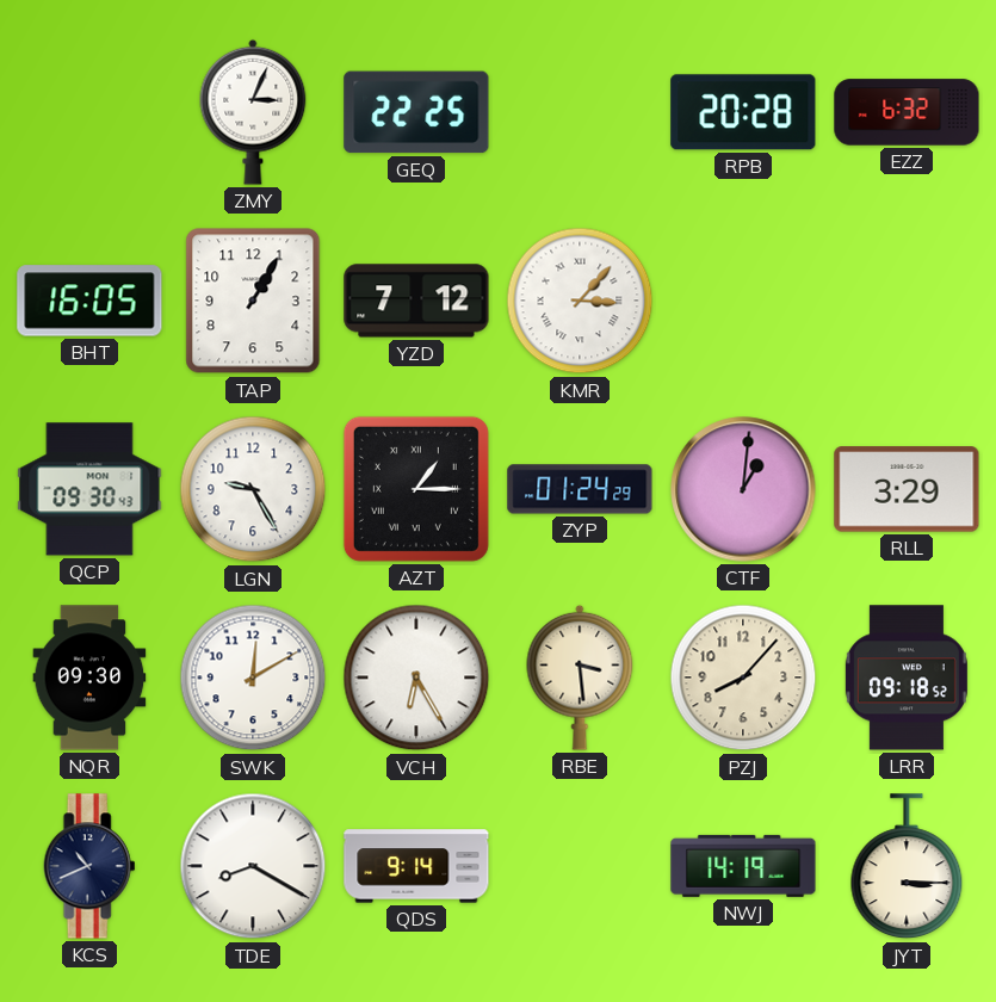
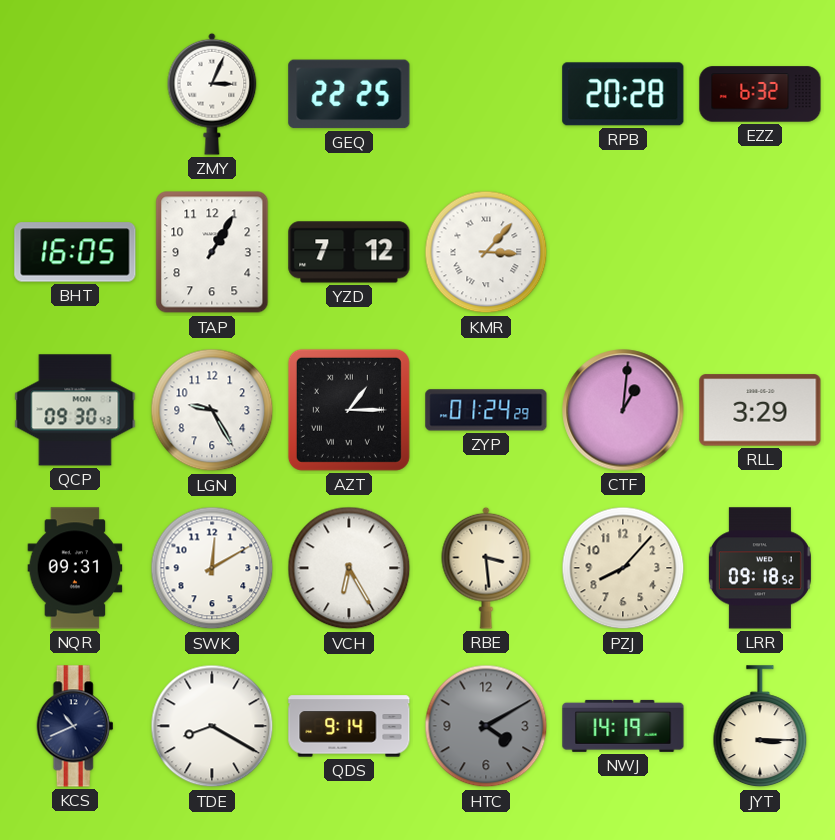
NQR: 09:30 -> 09:31 (75, 568)
HTC: none -> 4:10 (486, 726)
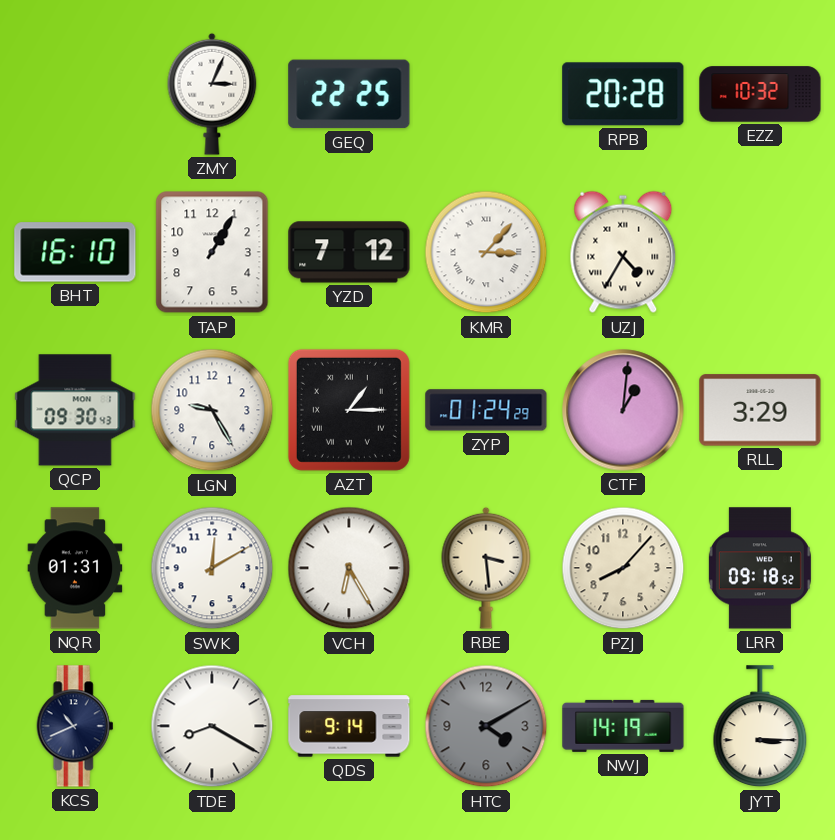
EZZ: 6:32 -> 10:32 (760, 94)
BHT: 16:05 -> 16:10 (75, 252)
UZJ: none -> 4:35 (623, 252)
NQR: 09:31 -> 01:31 (75, 568)
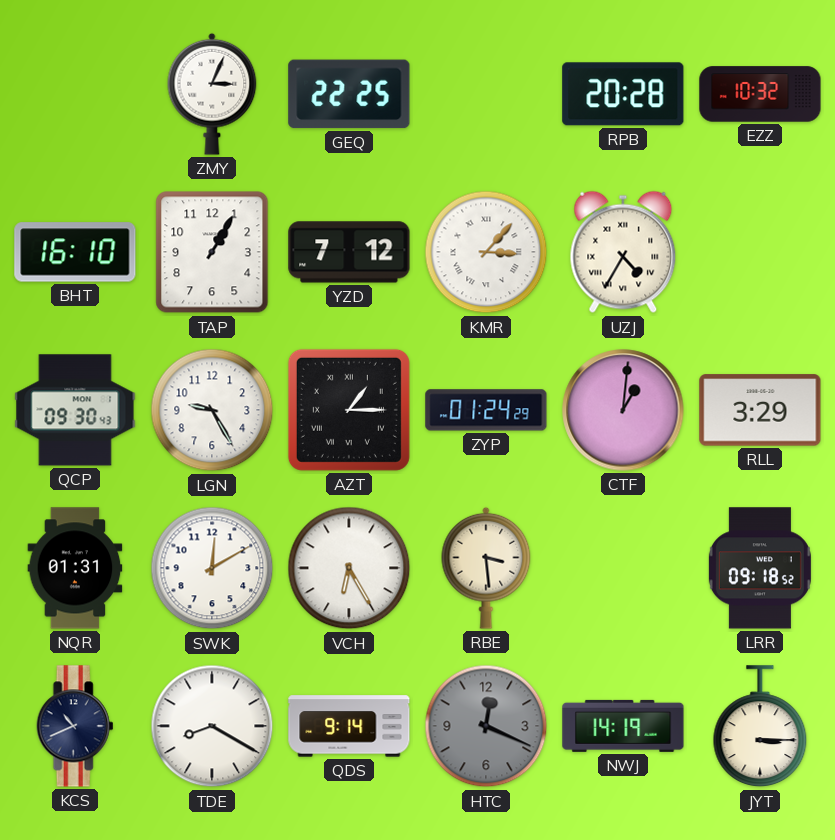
PZJ: 8:07 -> none (623, 568)
HTC: 4:10 -> 12:19 (486, 726)
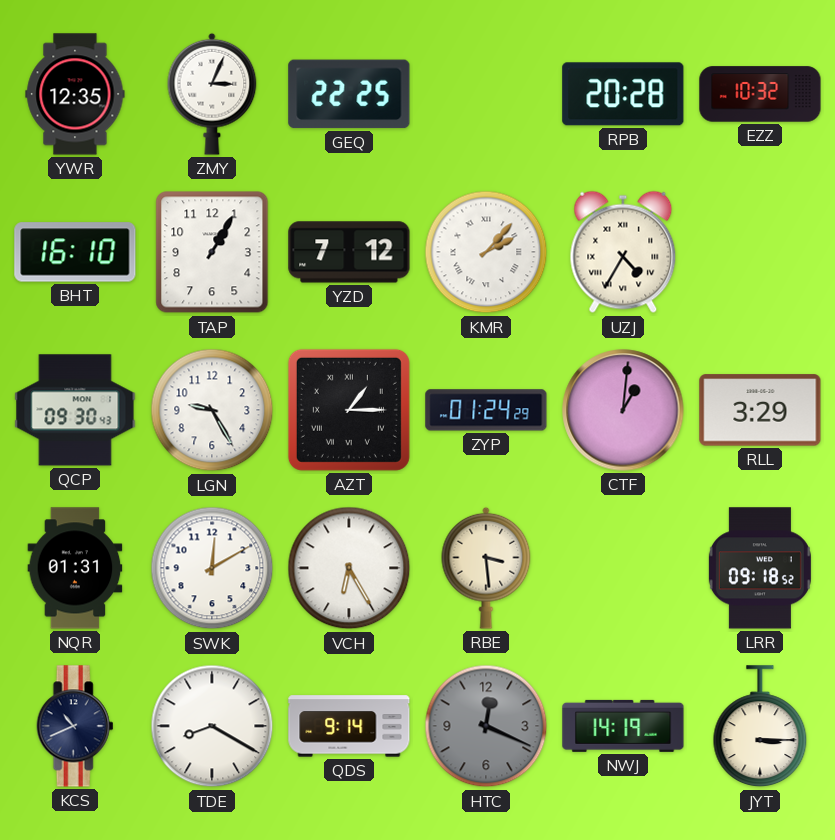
YWR: none -> 12:35 (75, 94)
KMR: 3:07 -> 2:07 (486, 252)
